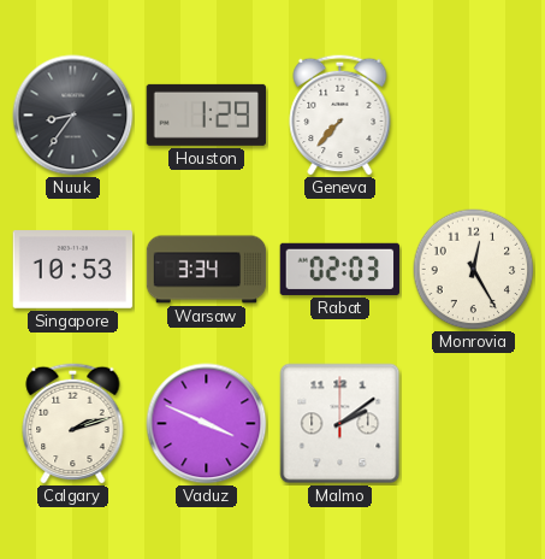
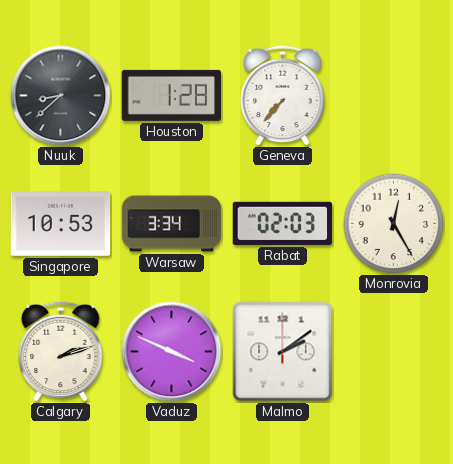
Nuuk: 8:36 -> 8:38 (61, 96)
Houston: 1:29 -> 1:28 (171, 95)
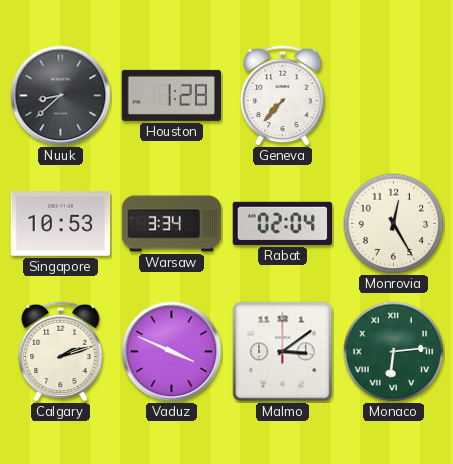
Rabat: 02:03 -> 02:04 (283, 223)
Malmo: 2:09 -> 3:09 (283, 352)
Monaco: none -> 6:14 (394, 352)
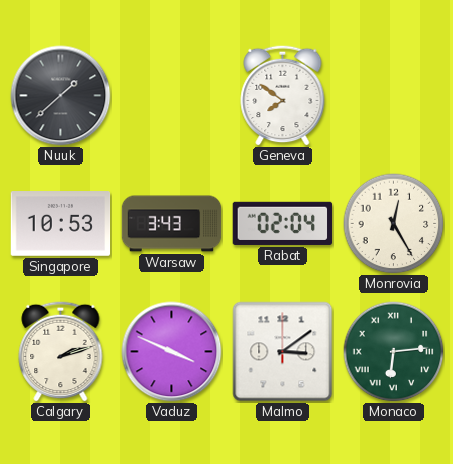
Nuuk: 8:38 -> 1:38 (61, 96)
Houston: 1:28 -> none (171, 95)
Geneva: 7:37 -> 7:51 (283, 95)
Warsaw: 3:34 -> 3:43 (172, 224)
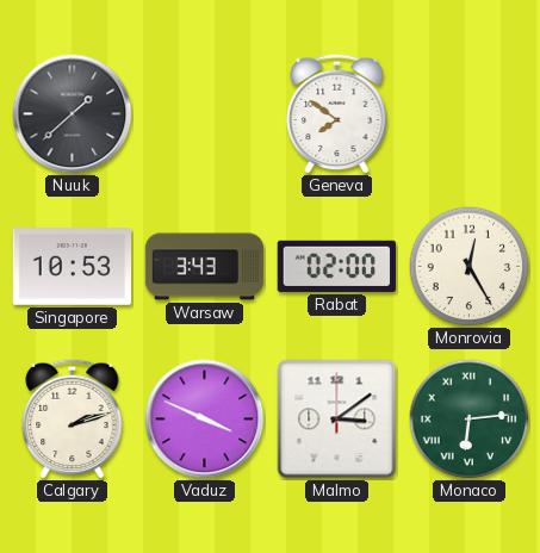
Rabat: 02:04 -> 02:00 (337, 266)
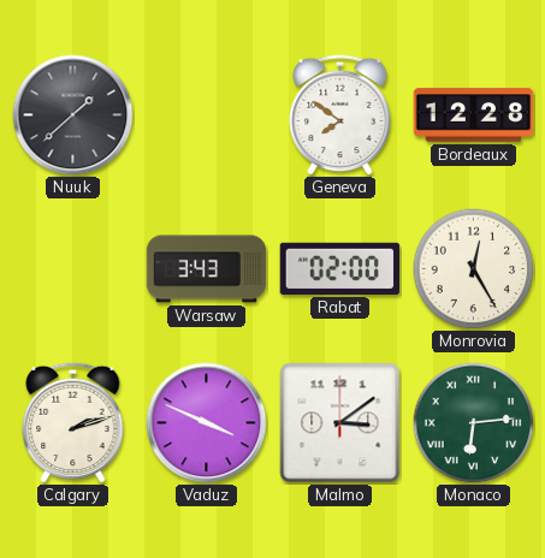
Bordeaux: none -> 12:28 (474, 115)
Singapore: 10:53 -> none (73, 267)
